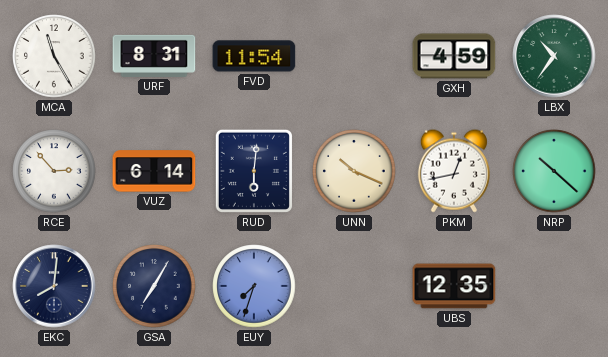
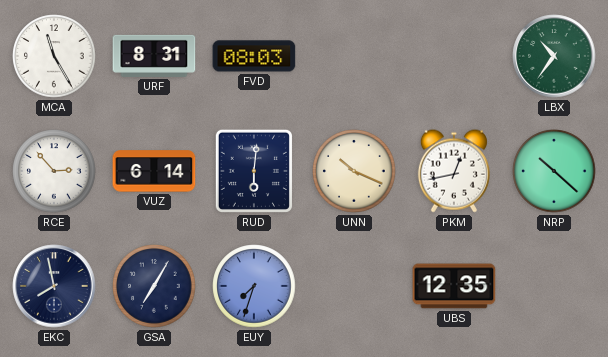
FVD: 11:54 -> 08:03 (254, 56)
GXH: 4:59 -> none (454, 56)
EKC: 8:01 -> 7:58 (54, 286)
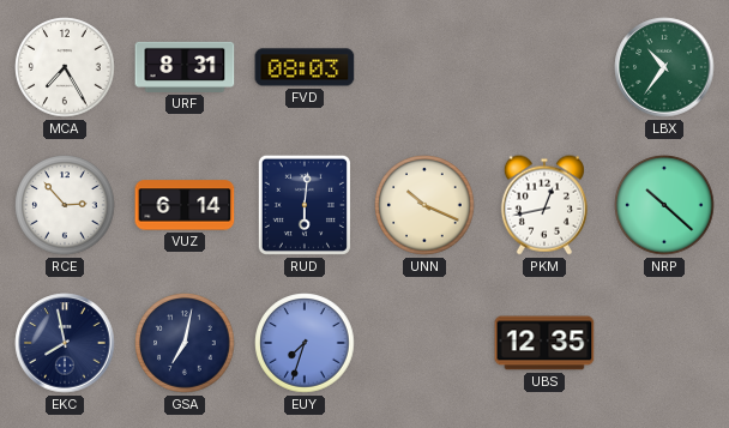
MCA: 11:25 -> 7:25 (65, 67)
GSA: 7:05 -> 7:02 (185, 343)
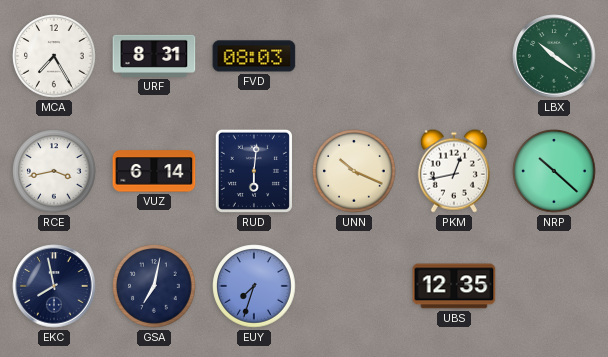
LBX: 10:36 -> 10:21 (554, 56)
RCE: 2:53 -> 3:43 (54, 171)
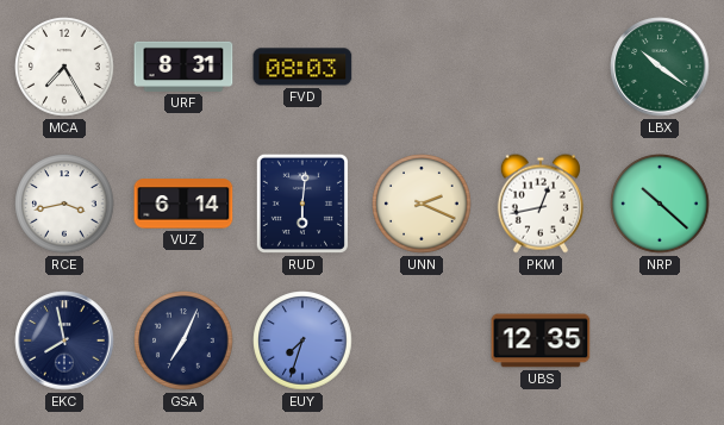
UNN: 10:19 -> 2:19 (422, 204)
GSA: 7:02 -> 7:04 (183, 340)
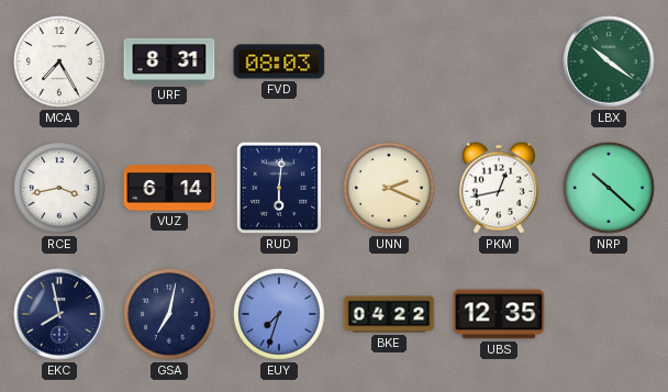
GSA: 7:04 -> 7:02 (169, 314)
BKE: none -> 04:22 (389, 314)
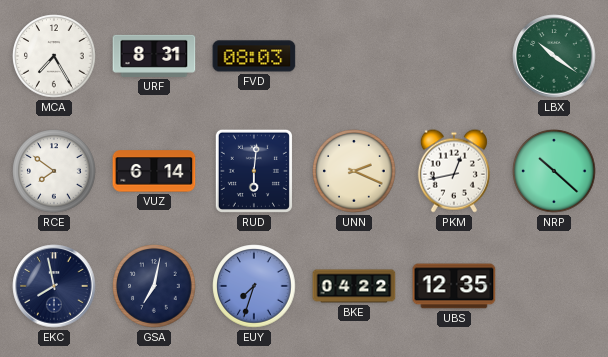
RCE: 3:43 -> 7:51 (54, 171)
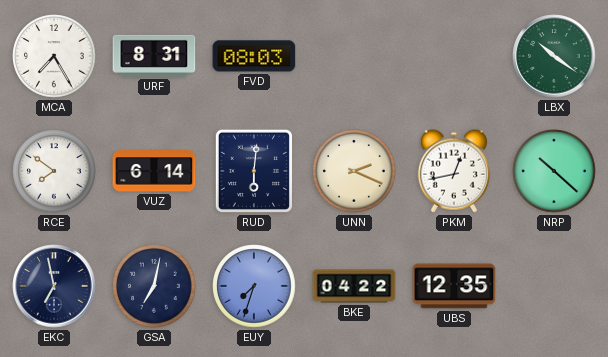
EKC: 7:58 -> 6:58 (54, 286)
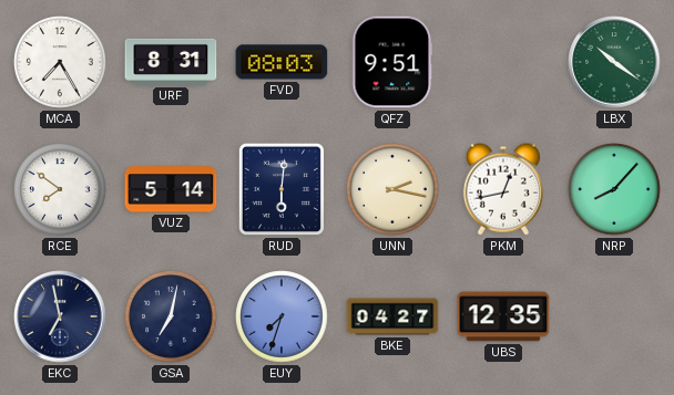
QFZ: none -> 9:51 (392, 62)
VUZ: 6:14 -> 5:14 (171, 189)
UNN: 2:19 -> 2:17 (392, 189)
NRP: 10:22 -> 8:07 (614, 189)
BKE: 04:22 -> 04:27 (392, 316)
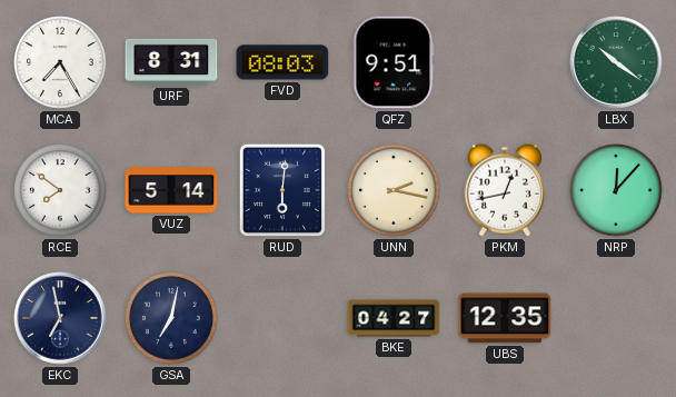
NRP: 8:07 -> 12:07 (616, 190)
EUY: 7:33 -> none (282, 316)
